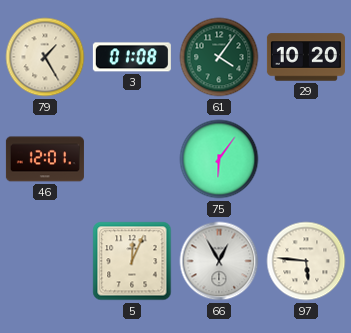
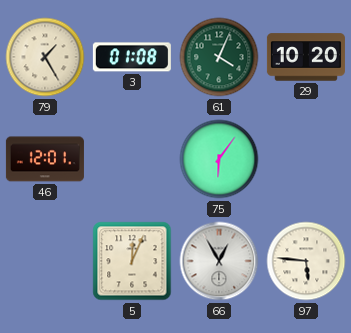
61: 4:06 -> 4:04 (219, 57)
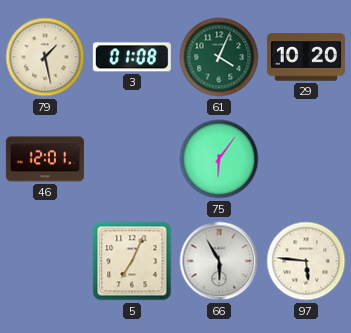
79: 1:25 -> 1:28 (45, 57)
5: 12:04 -> 7:04 (132, 261)
66: 12:55 -> 5:55 (219, 261)
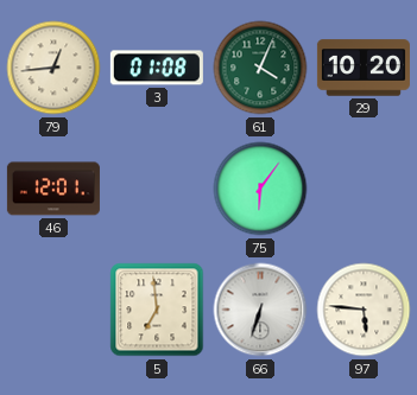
79: 1:28 -> 12:44 (53, 68)
5: 7:04 -> 6:59 (157, 310)
66: 5:55 -> 6:33 (260, 310)
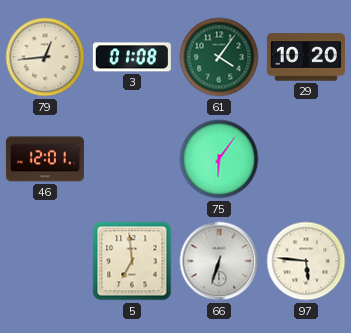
61: 4:04 -> 4:06 (219, 57)
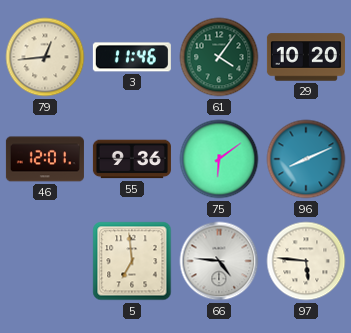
3: 01:08 -> 11:46 (132, 57)
55: none -> 9:36 (132, 159)
75: 6:06 -> 6:09 (219, 159)
96: none -> 8:11 (306, 159)
66: 6:33 -> 4:46 (219, 261)
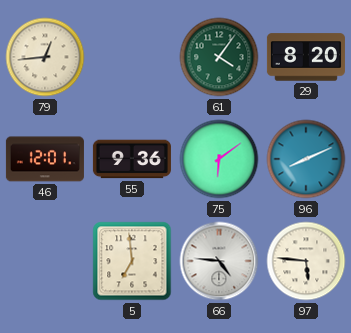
3: 11:46 -> none (132, 57)
29: 10:20 -> 8:20 (306, 57)
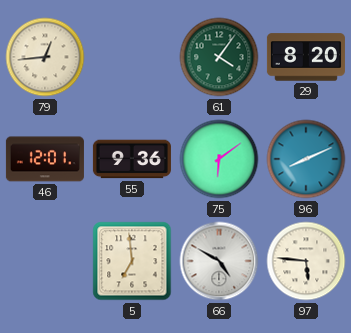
66: 4:46 -> 4:50 (219, 261)
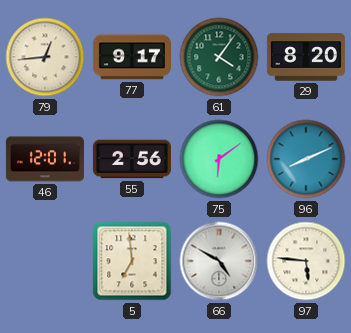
77: none -> 9:17 (132, 57)
55: 9:36 -> 2:56 (132, 159)
